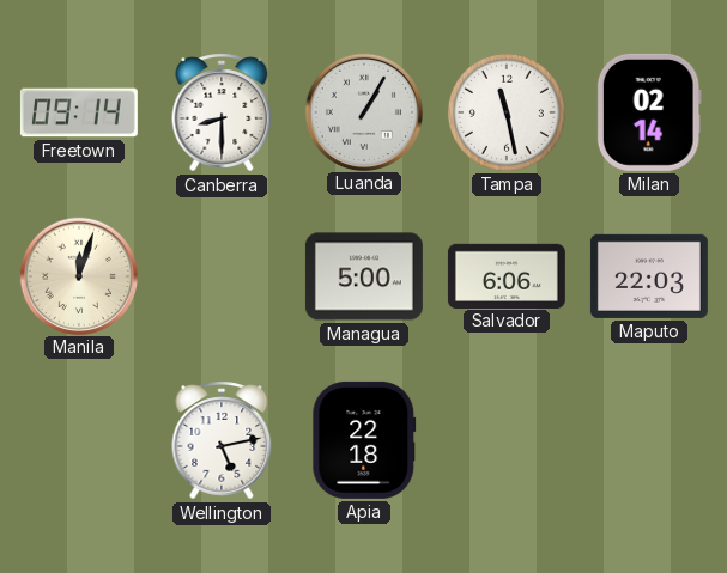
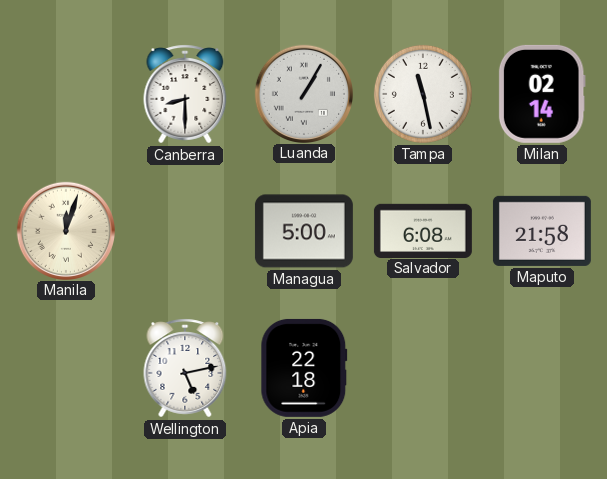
Freetown: 09:14 -> none (79, 112)
Salvador: 6:06 -> 6:08 (423, 230)
Maputo: 22:03 -> 21:58 (542, 231)
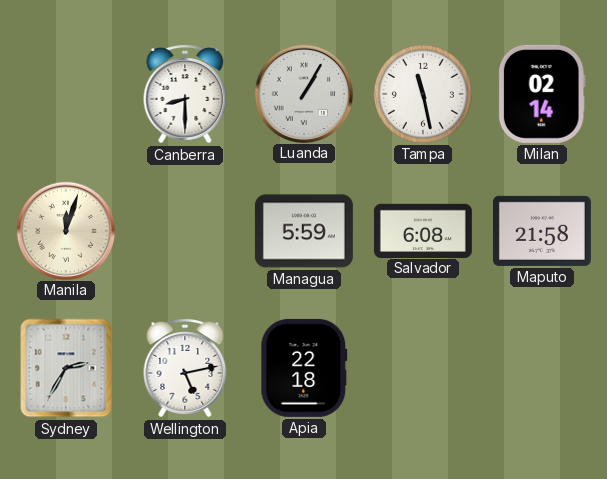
Managua: 5:00 -> 5:59 (304, 231)
Sydney: none -> 2:35 (66, 368)
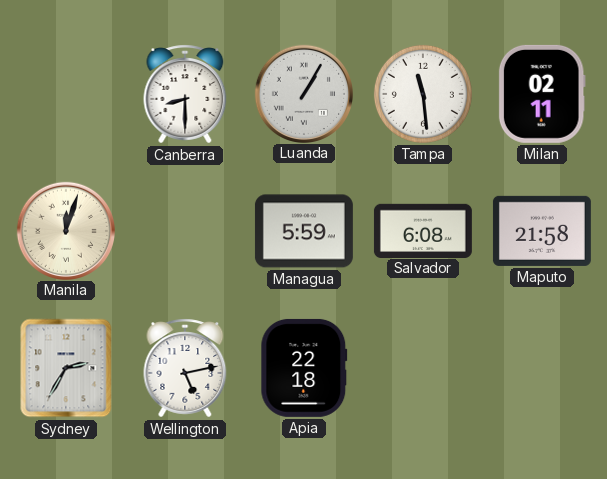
Tampa: 11:28 -> 11:29 (423, 94)
Milan: 02:14 -> 02:11 (542, 94)
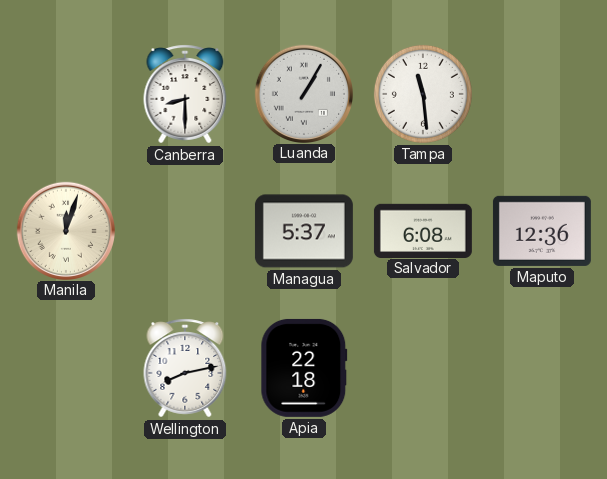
Milan: 02:11 -> none (542, 94)
Managua: 5:59 -> 5:37 (304, 231)
Maputo: 21:58 -> 12:36 (542, 231)
Sydney: 2:35 -> none (66, 368)
Wellington: 5:13 -> 8:13 (185, 368)
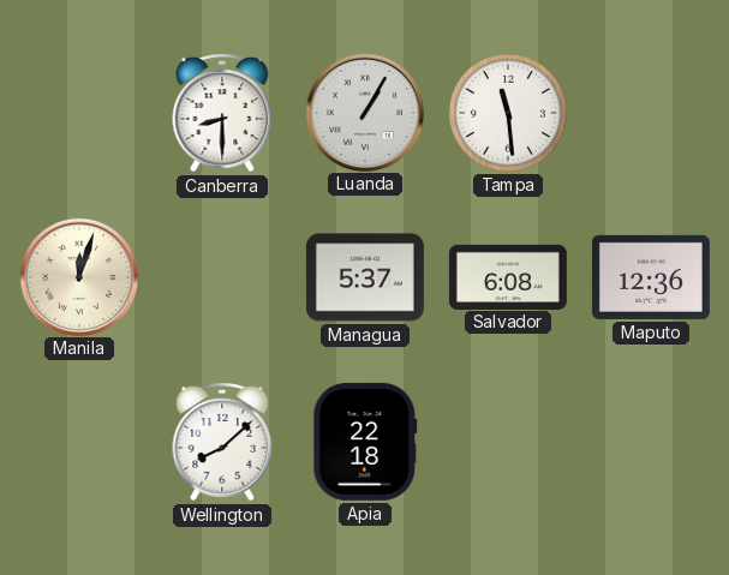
Wellington: 8:13 -> 8:08 (222, 442)
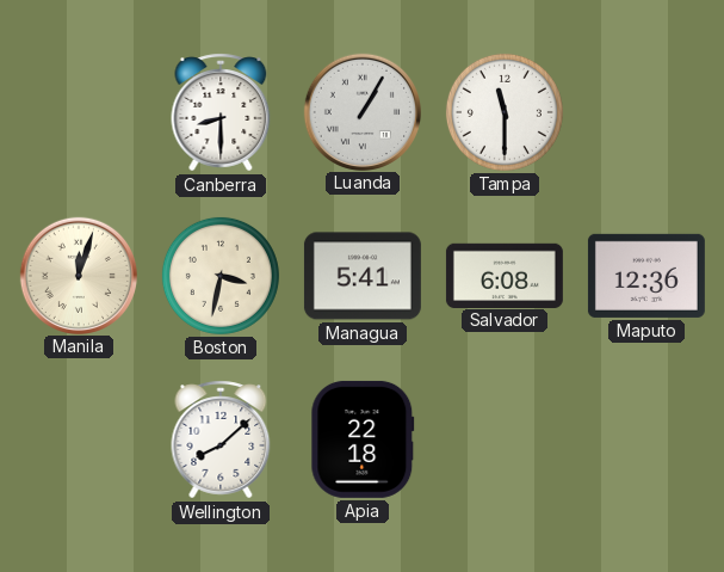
Tampa: 11:29 -> 11:30 (505, 112)
Boston: none -> 3:32 (221, 276)
Managua: 5:37 -> 5:41 (363, 276)
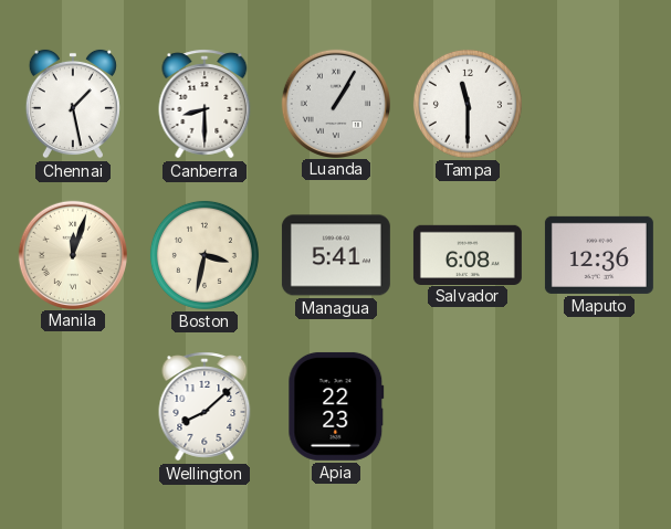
Chennai: none -> 1:28 (73, 104)
Apia: 22:18 -> 22:23 (336, 406)
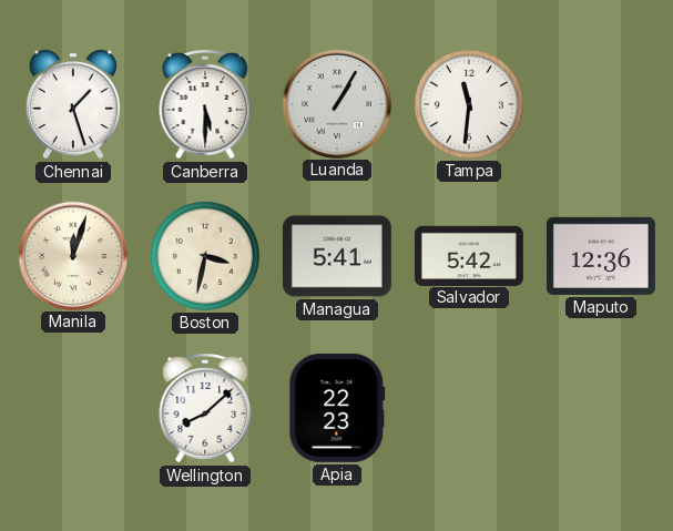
Chennai: 1:28 -> 1:27 (73, 104)
Canberra: 8:30 -> 5:30 (205, 104)
Tampa: 11:30 -> 11:31 (469, 104)
Salvador: 6:08 -> 5:42 (469, 255)
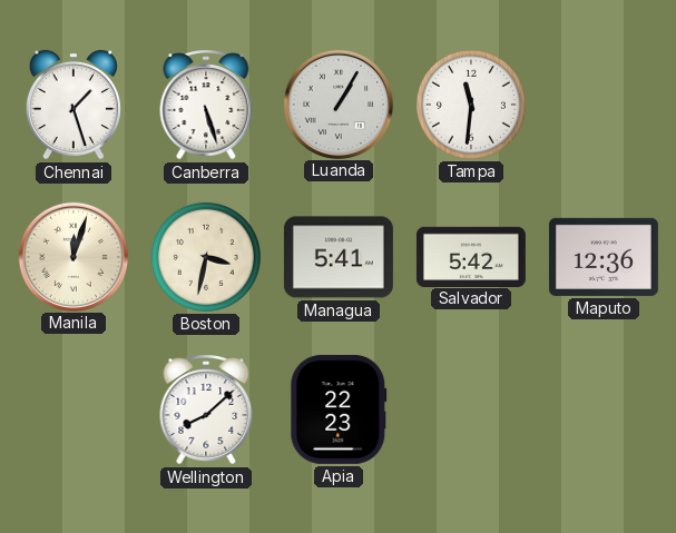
Canberra: 5:30 -> 5:27 (206, 105)
